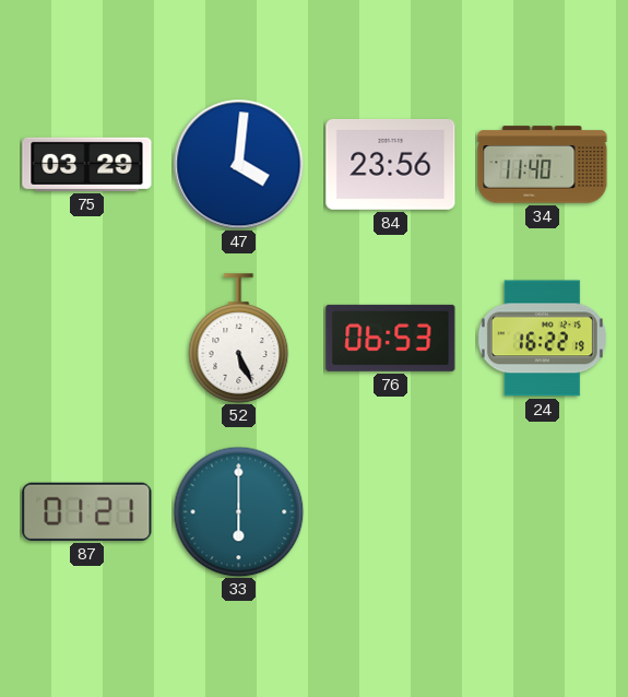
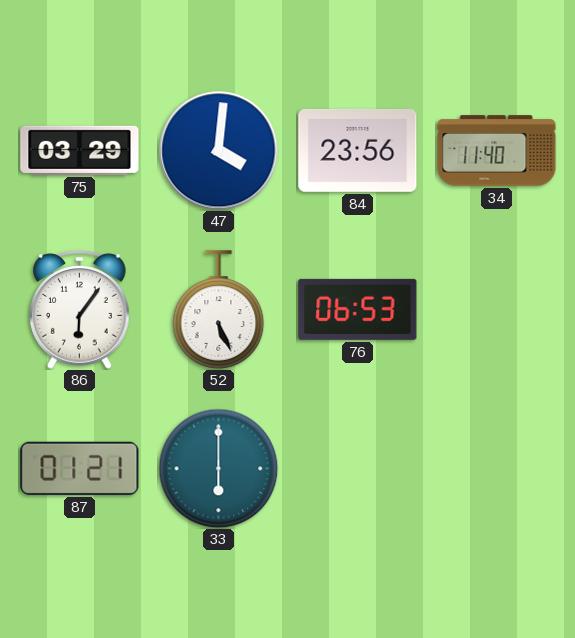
86: none -> 6:06 (80, 310)
24: 16:22 -> none (542, 339)
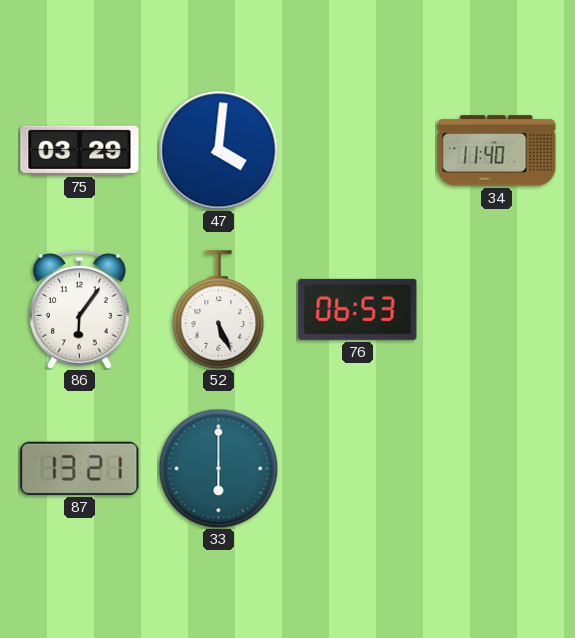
84: 23:56 -> none (358, 150)
87: 01:21 -> 13:21 (80, 468)
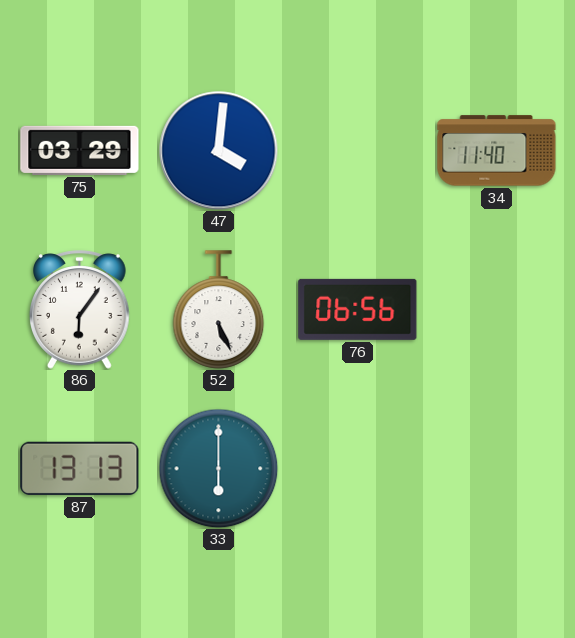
76: 06:53 -> 06:56 (358, 309)
87: 13:21 -> 13:13 (80, 468)
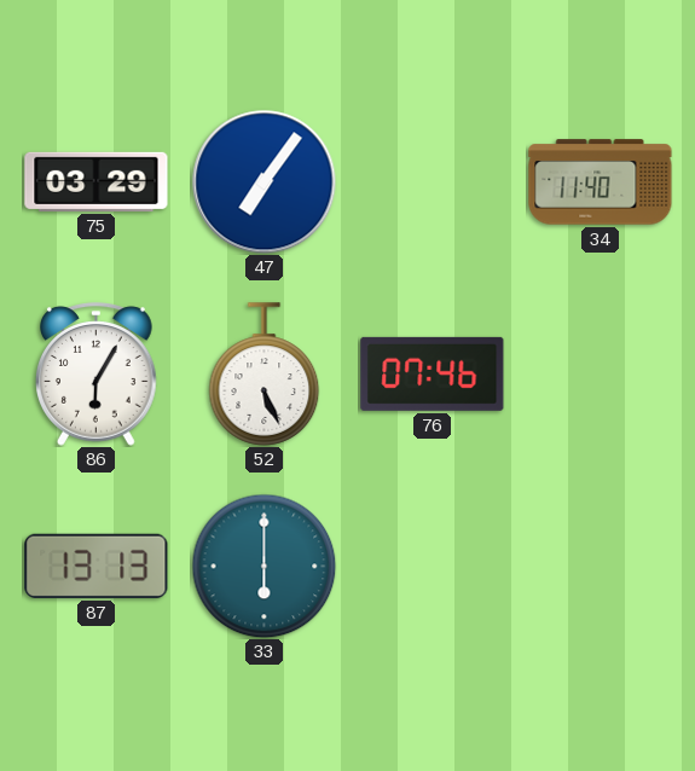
47: 4:01 -> 7:06 (265, 182)
86: 6:06 -> 6:05 (97, 375)
76: 06:56 -> 07:46 (433, 373)
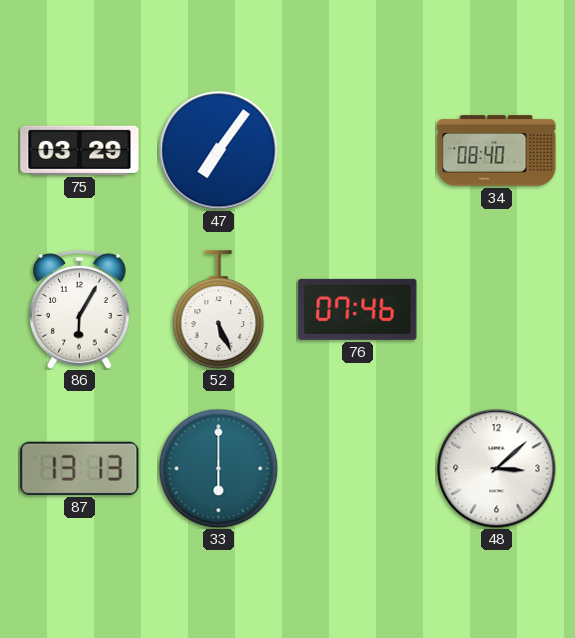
34: 11:40 -> 08:40 (497, 151)
48: none -> 3:08 (497, 469)
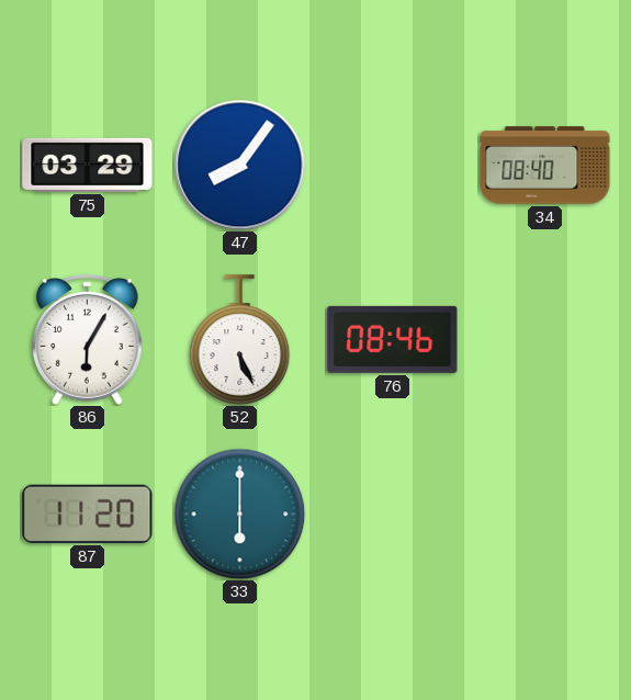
47: 7:06 -> 8:06 (240, 166)
76: 07:46 -> 08:46 (393, 339)
87: 13:13 -> 11:20 (88, 513)
48: 3:08 -> none (497, 469)
